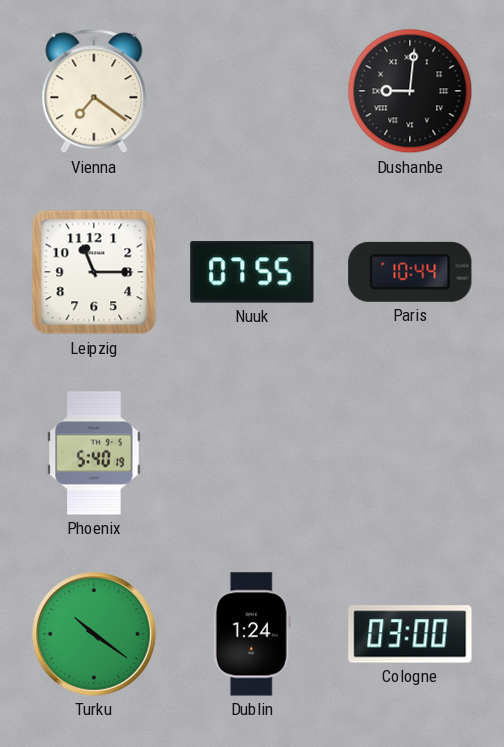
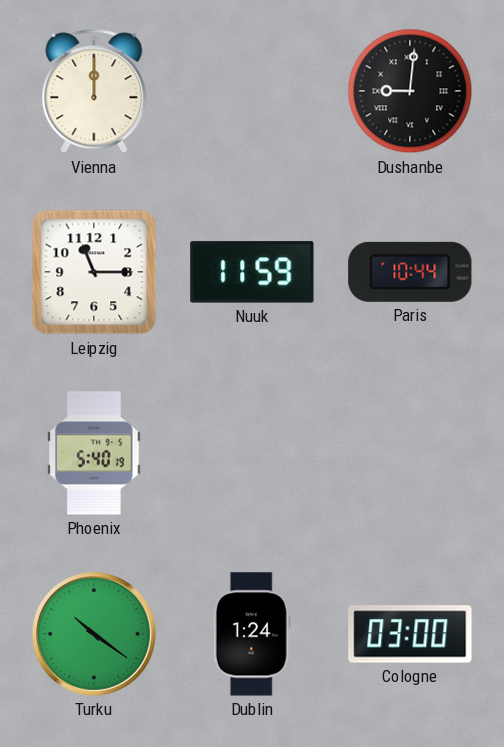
Vienna: 7:21 -> 12:00 (94, 91)
Nuuk: 07:55 -> 11:59 (252, 272)
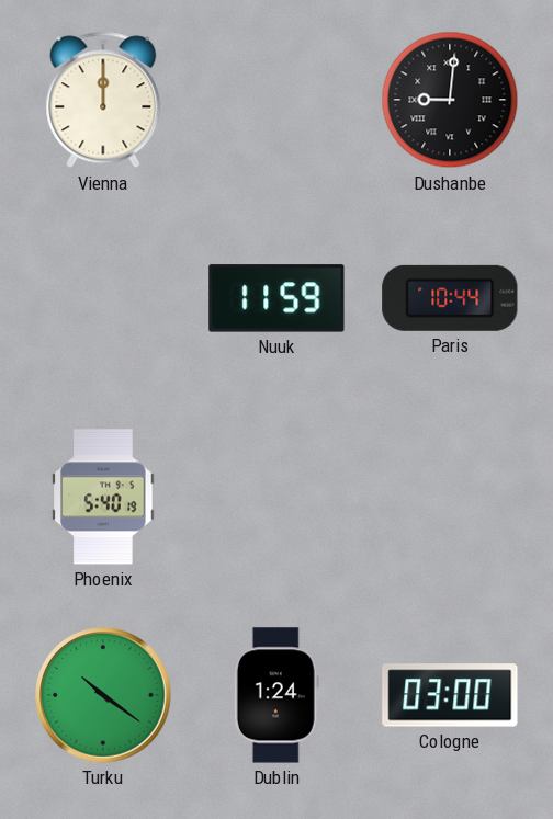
Leipzig: 11:15 -> none (94, 272)
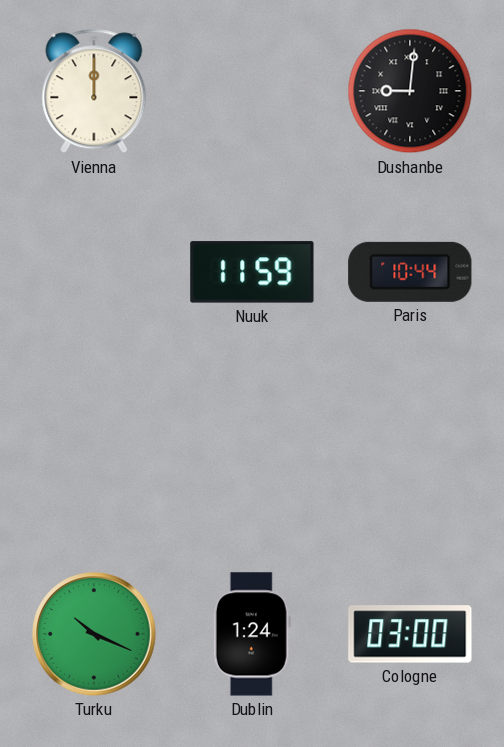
Phoenix: 5:40 -> none (103, 497)
Turku: 10:21 -> 10:19 (95, 635)
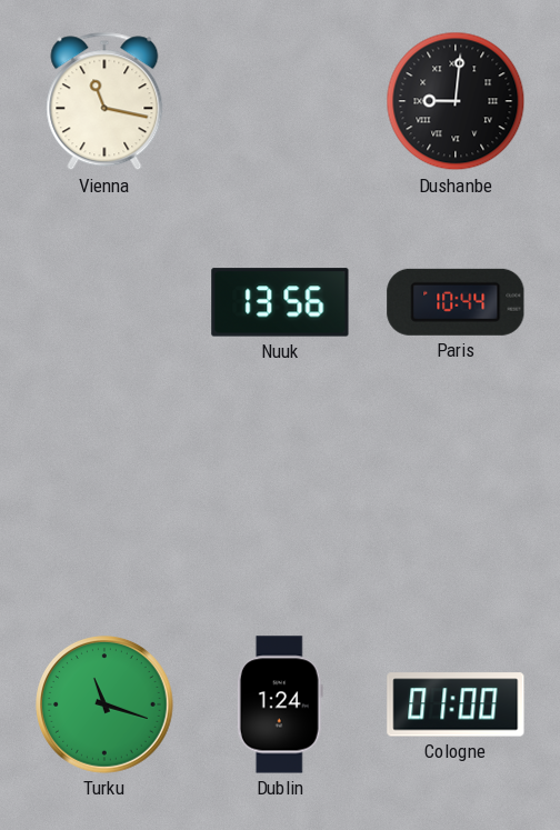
Vienna: 12:00 -> 11:17 (104, 101)
Nuuk: 11:59 -> 13:56 (280, 302)
Turku: 10:19 -> 11:18 (106, 706)
Cologne: 03:00 -> 01:00 (456, 704)
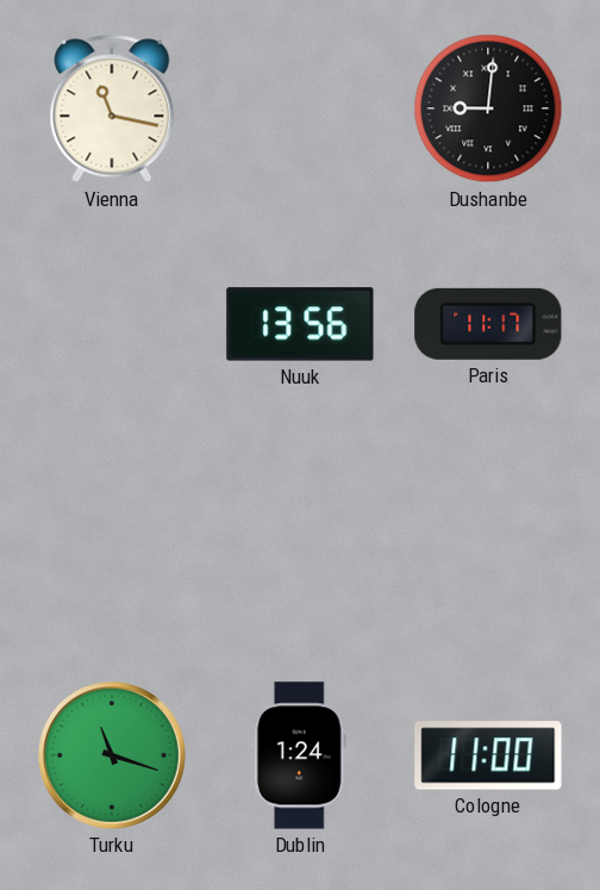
Paris: 10:44 -> 11:17 (488, 324)
Cologne: 01:00 -> 11:00 (488, 755)
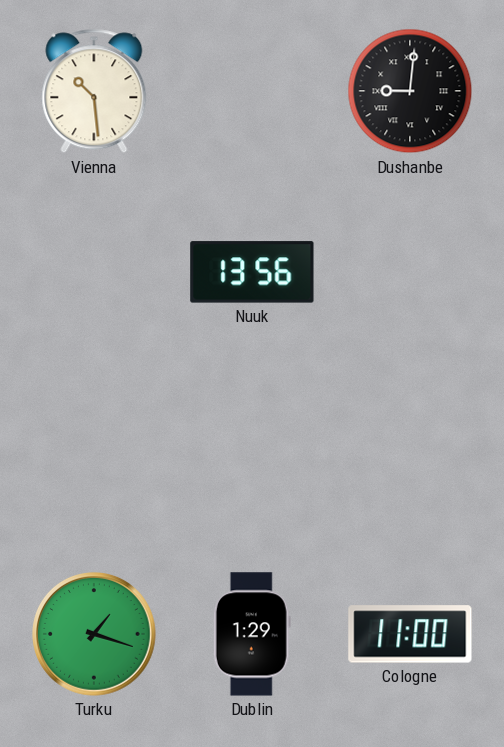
Vienna: 11:17 -> 10:29 (94, 91)
Paris: 11:17 -> none (488, 324)
Turku: 11:18 -> 1:18 (95, 635)
Dublin: 1:24 -> 1:29 (252, 634)
